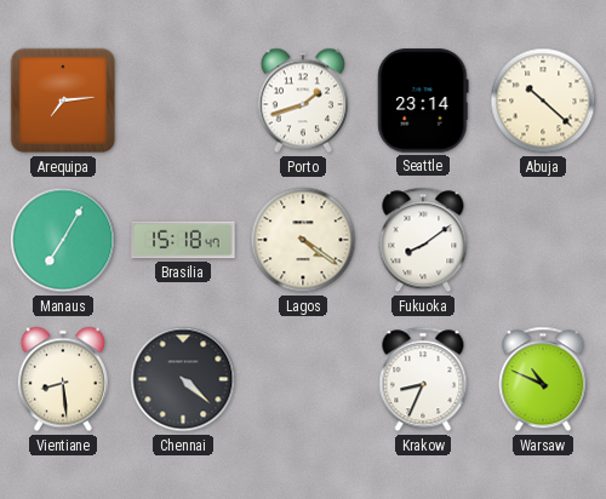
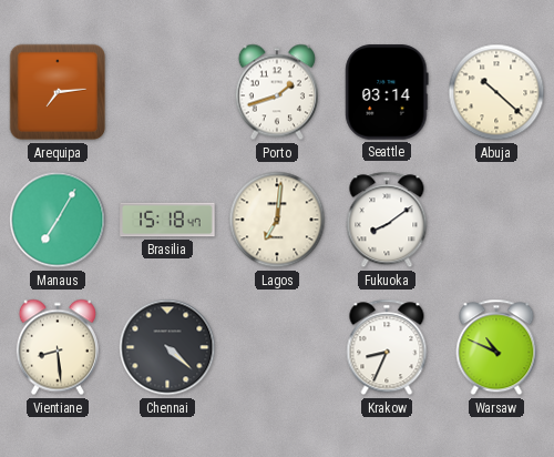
Seattle: 23:14 -> 03:14 (387, 92)
Lagos: 4:21 -> 7:01 (277, 220)
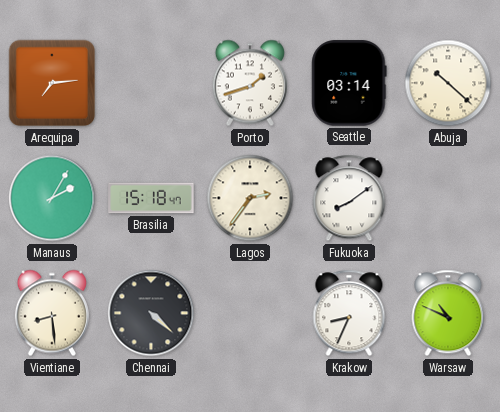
Manaus: 7:05 -> 2:05 (52, 198)
Lagos: 7:01 -> 2:36 (250, 198)
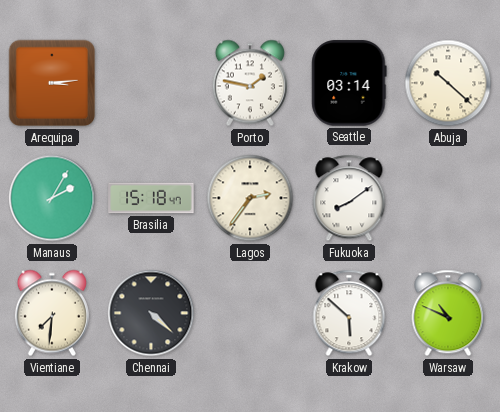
Arequipa: 7:14 -> 3:14 (52, 83)
Porto: 1:42 -> 1:47 (250, 83)
Vientiane: 8:29 -> 7:31 (52, 313)
Krakow: 8:34 -> 5:52 (349, 313)
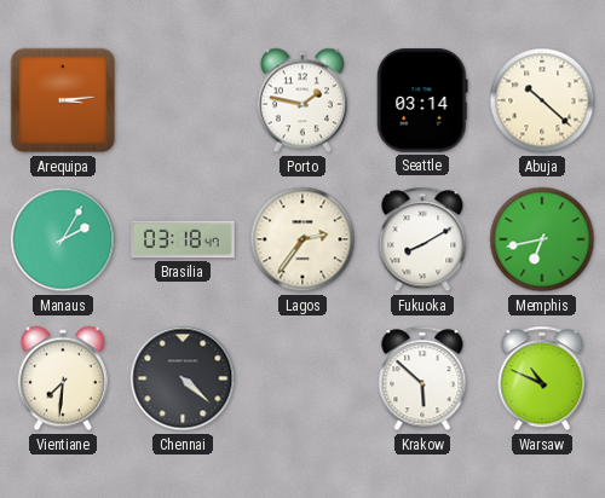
Brasilia: 15:18 -> 03:18 (183, 239)
Fukuoka: 8:09 -> 8:10 (422, 239)
Memphis: none -> 6:43 (542, 239)
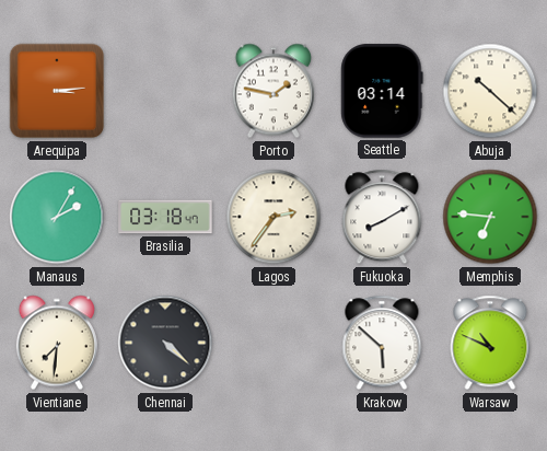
Memphis: 6:43 -> 6:46 (490, 217)
